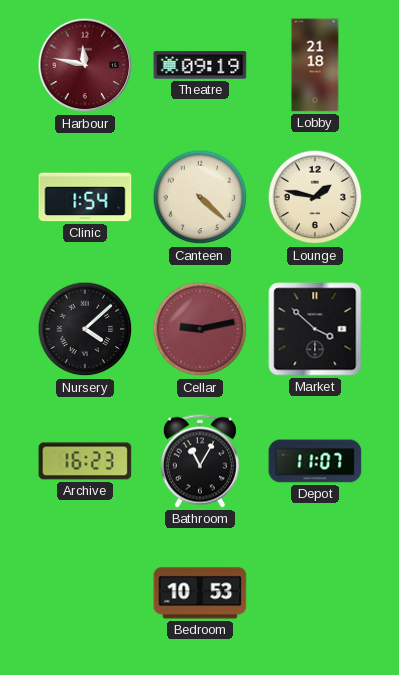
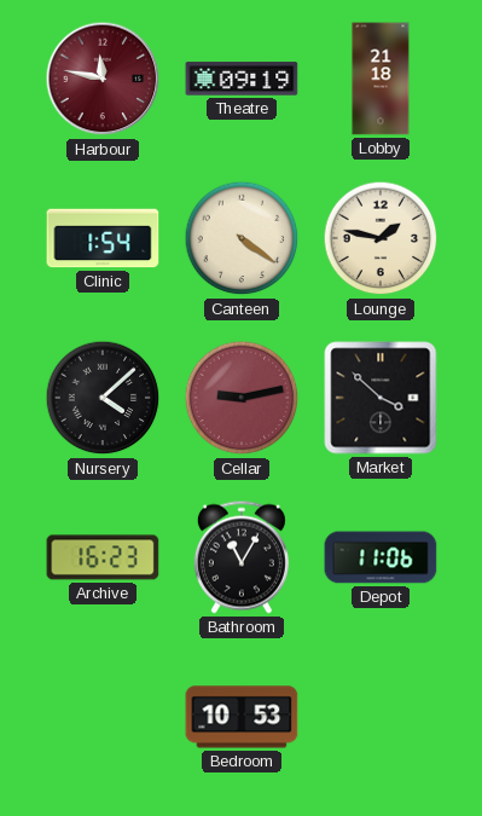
Canteen: 4:22 -> 4:21 (242, 238)
Depot: 11:07 -> 11:06 (381, 557)
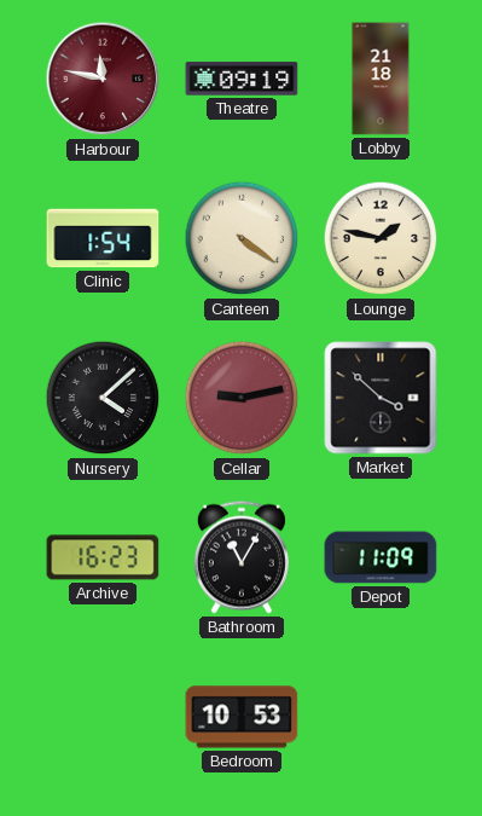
Depot: 11:06 -> 11:09 (381, 557)
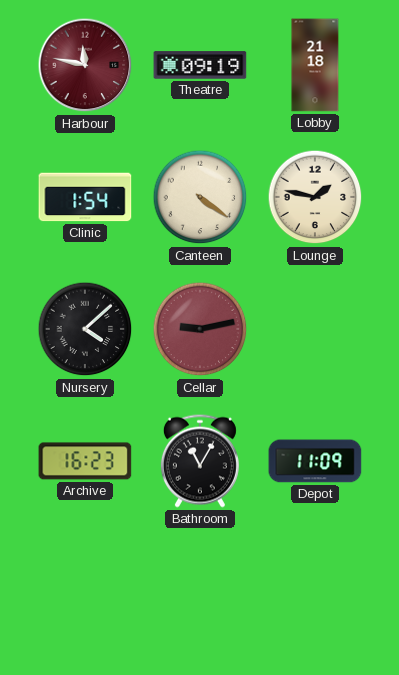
Market: 3:52 -> none (381, 398)
Bedroom: 10:53 -> none (242, 717)
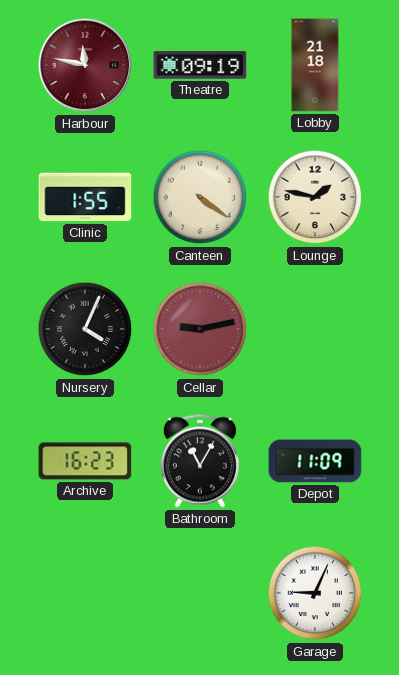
Clinic: 1:54 -> 1:55 (85, 197)
Nursery: 4:08 -> 4:04 (85, 329)
Garage: none -> 9:04 (315, 593)
